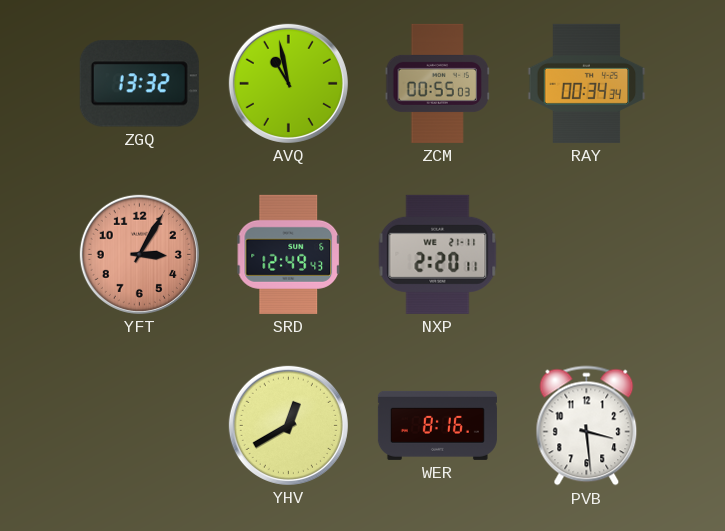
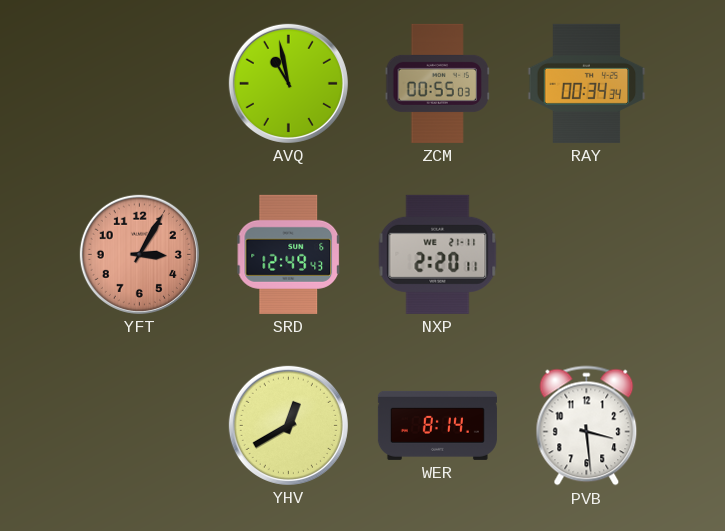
ZGQ: 13:32 -> none (139, 84)
WER: 8:16 -> 8:14 (437, 425)
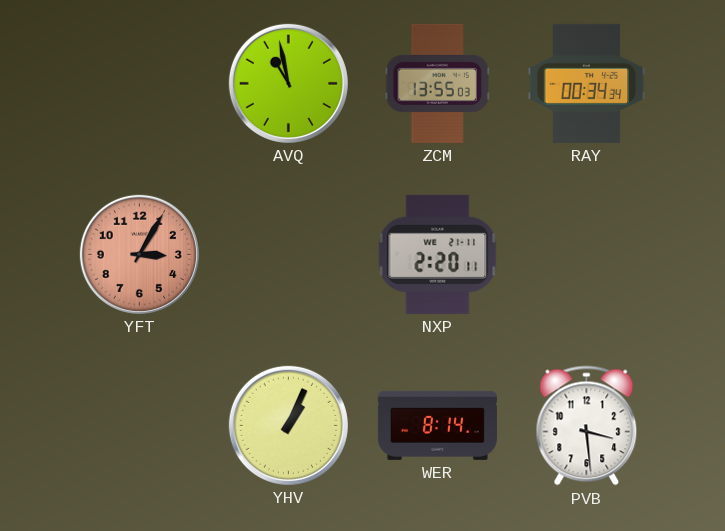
ZCM: 00:55 -> 13:55 (438, 83)
SRD: 12:49 -> none (289, 254)
YHV: 12:40 -> 1:04 (288, 425)
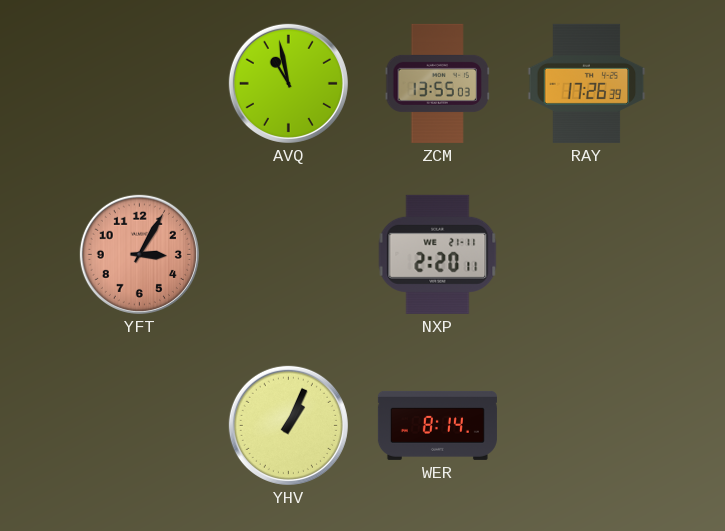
RAY: 00:34 -> 17:26 (587, 83)
PVB: 3:29 -> none (587, 426)
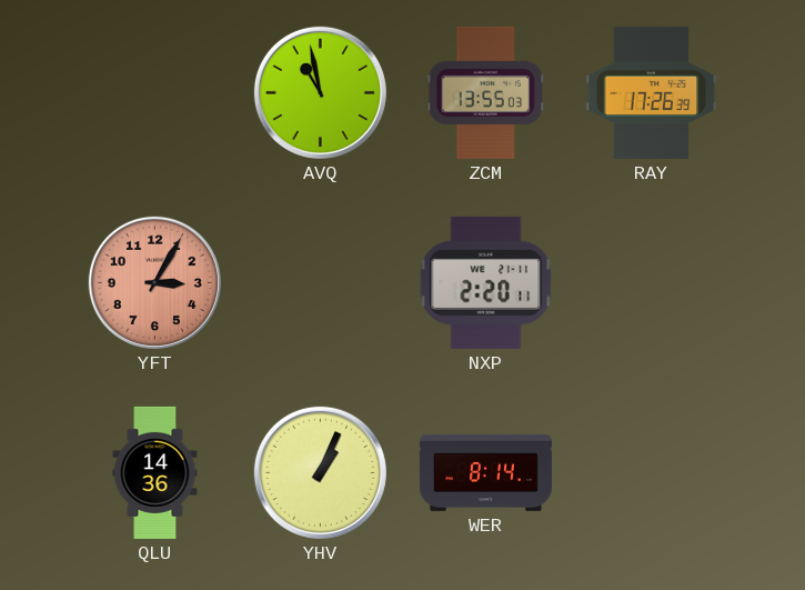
QLU: none -> 14:36 (155, 472)
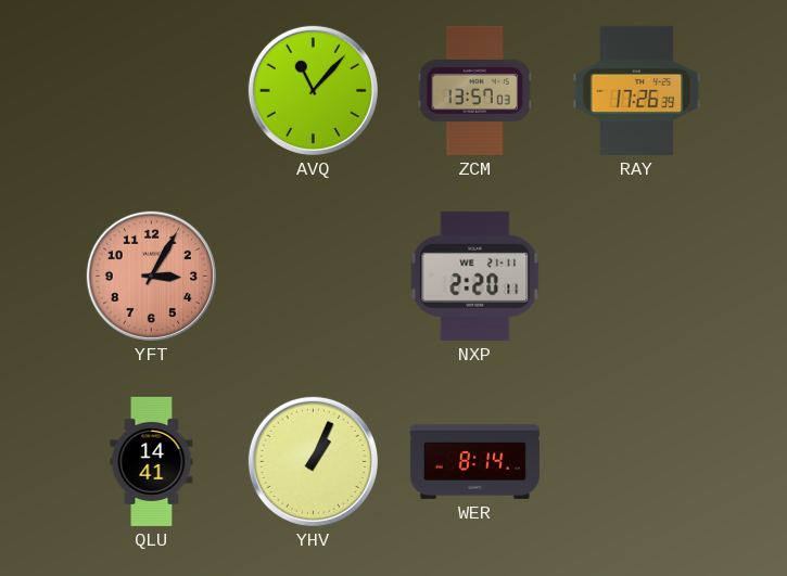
AVQ: 10:58 -> 11:07 (313, 90)
ZCM: 13:55 -> 13:57 (475, 90)
QLU: 14:36 -> 14:41 (152, 461)
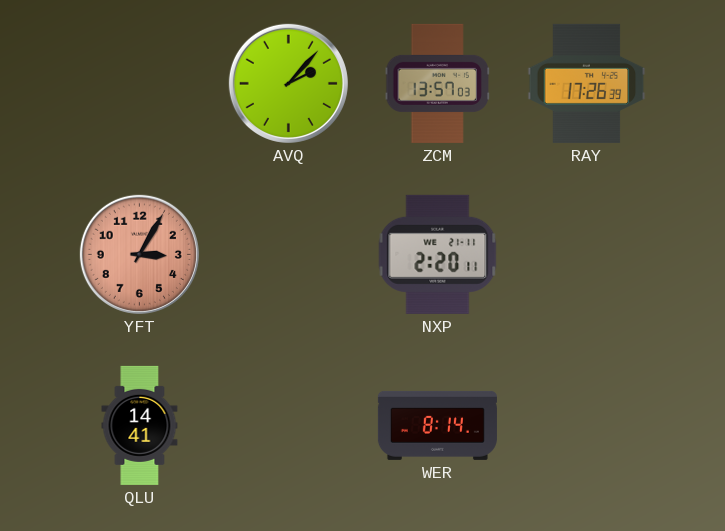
AVQ: 11:07 -> 2:07 (288, 83)
YHV: 1:04 -> none (313, 461)
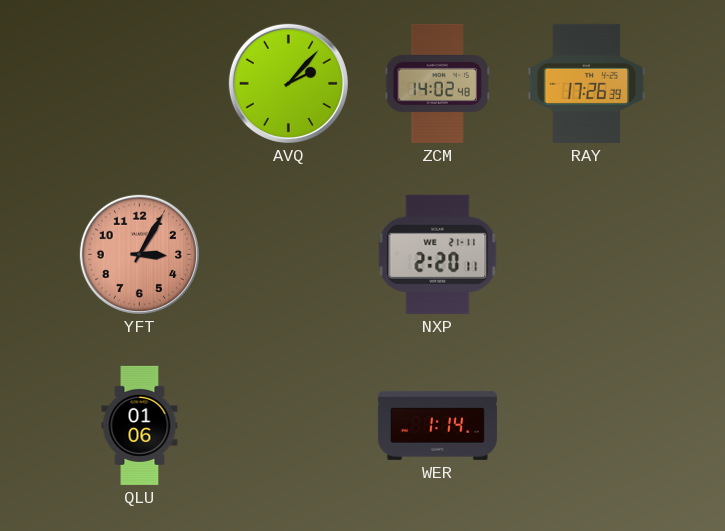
ZCM: 13:57 -> 14:02 (438, 83)
QLU: 14:41 -> 01:06 (140, 425)
WER: 8:14 -> 1:14 (437, 425)
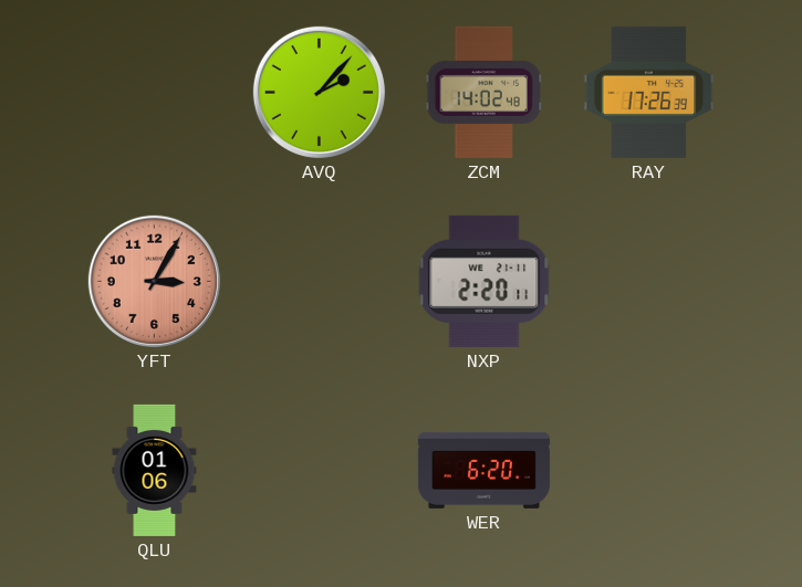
WER: 1:14 -> 6:20 (483, 470)
